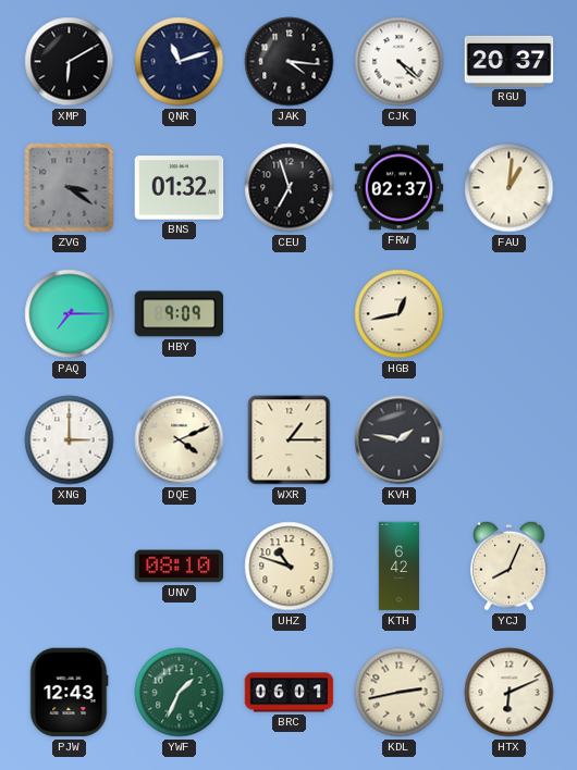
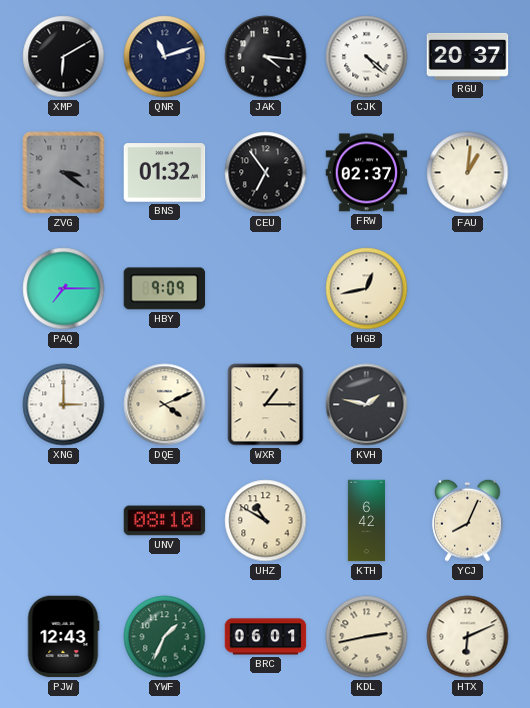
CEU: 6:57 -> 6:54 (266, 173)
UHZ: 10:48 -> 10:50 (266, 521)
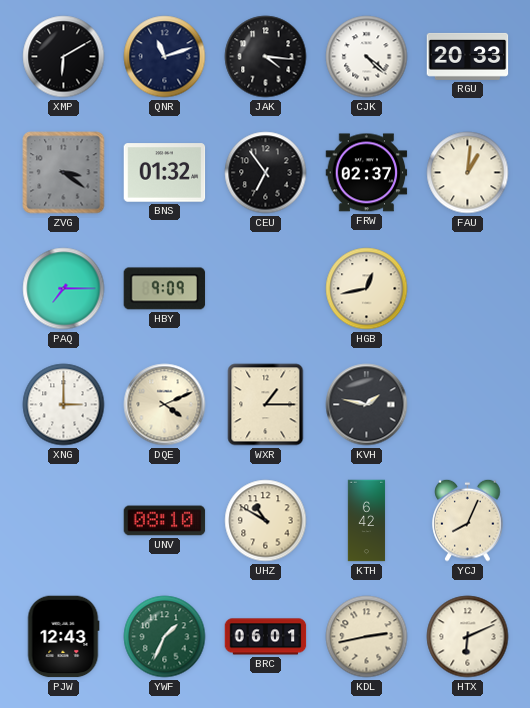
RGU: 20:37 -> 20:33 (468, 56)
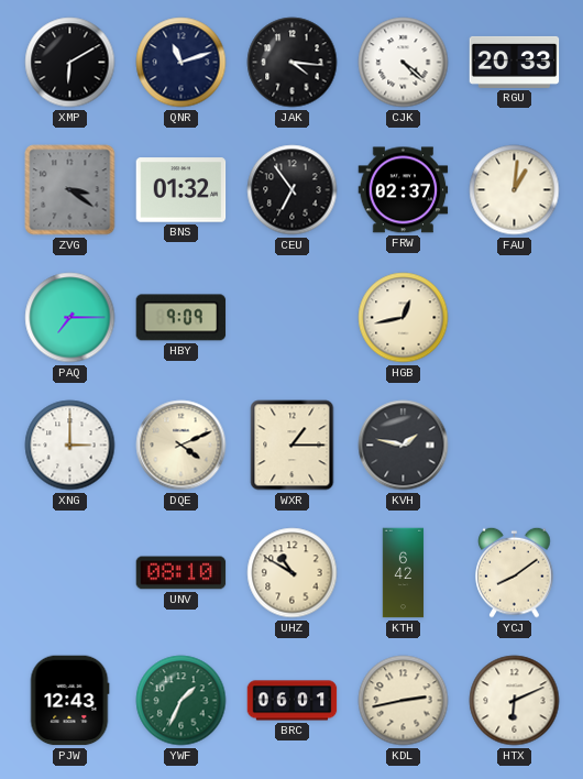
YCJ: 8:04 -> 8:09 (515, 572)
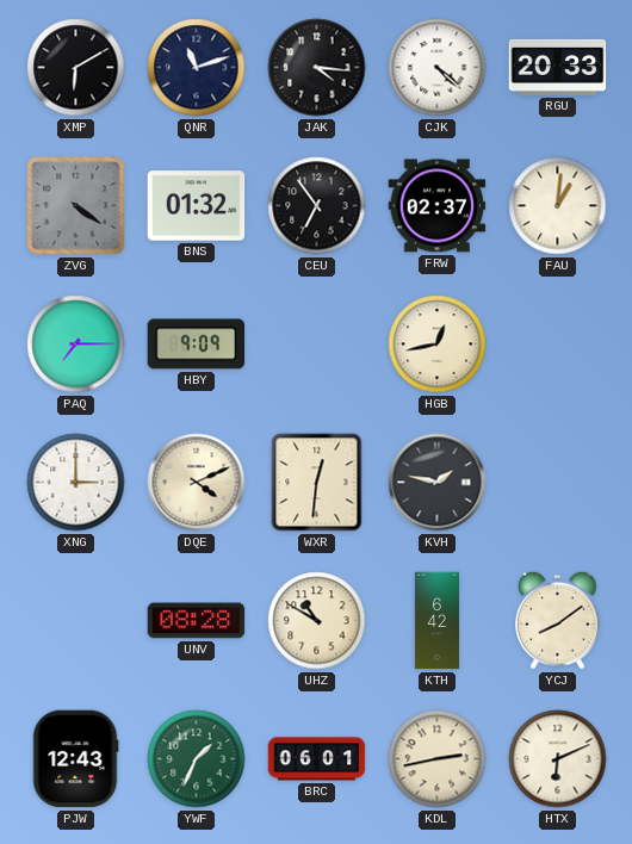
ZVG: 3:21 -> 4:21 (76, 206)
WXR: 1:15 -> 12:31 (317, 483)
UNV: 08:10 -> 08:28 (197, 621)
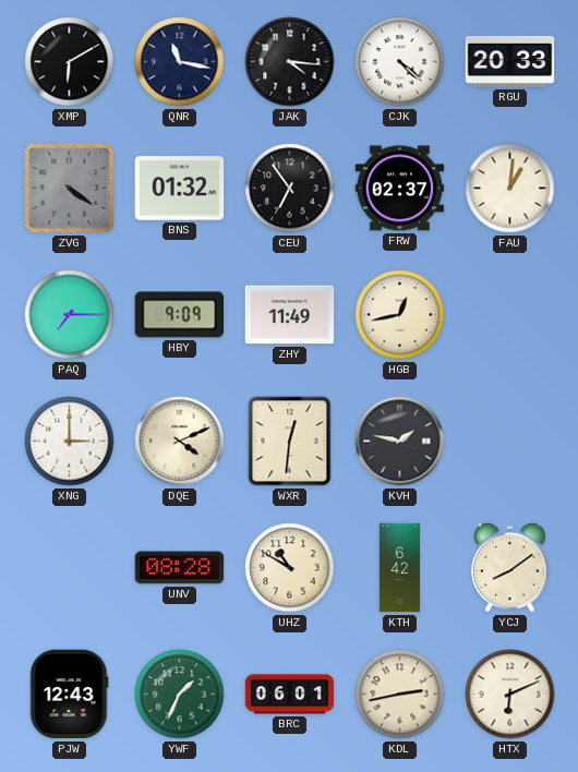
QNR: 11:12 -> 11:17 (180, 62)
ZHY: none -> 11:49 (290, 315)
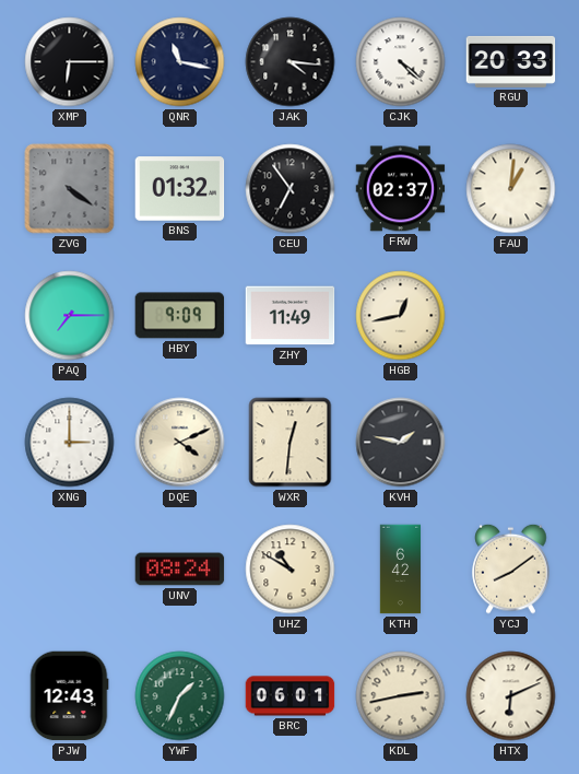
XMP: 6:10 -> 6:15 (70, 62)
UNV: 08:28 -> 08:24 (180, 570)
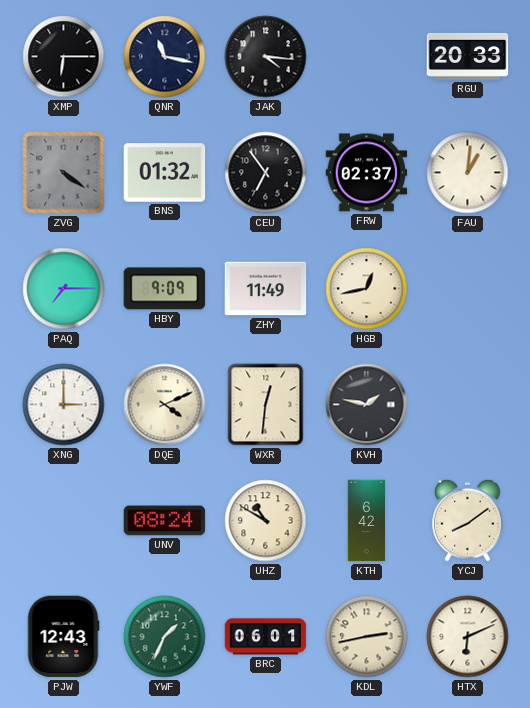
CJK: 4:22 -> none (401, 62)
